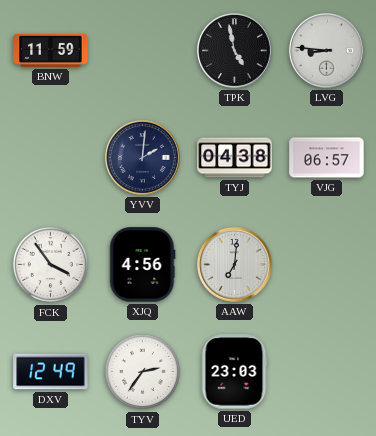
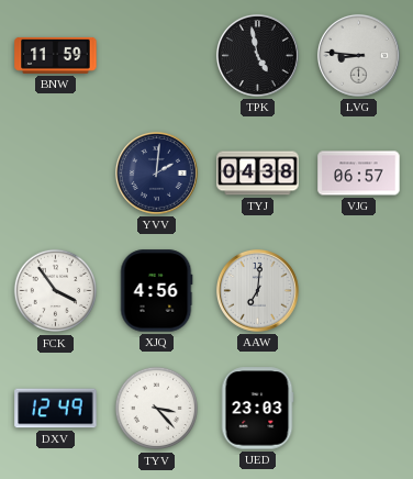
TYV: 2:36 -> 3:23 (157, 409)
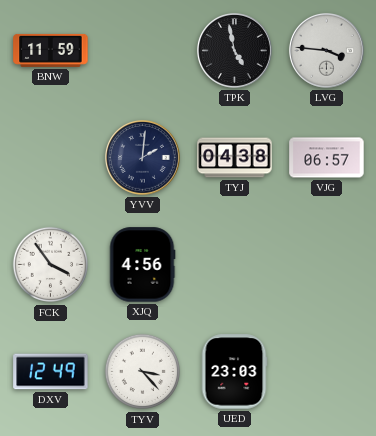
LVG: 8:46 -> 3:46 (326, 50)
AAW: 7:01 -> none (257, 290)
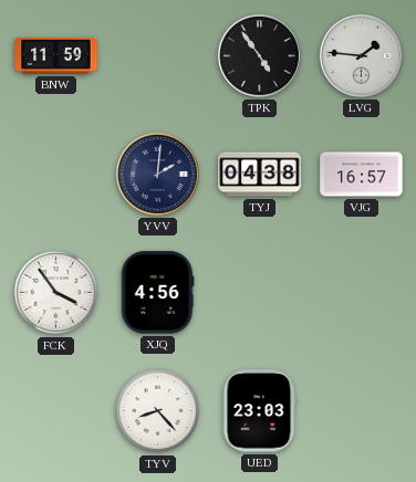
TPK: 4:58 -> 4:54 (259, 55)
LVG: 3:46 -> 1:46 (361, 55)
VJG: 06:57 -> 16:57 (362, 175)
DXV: 12:49 -> none (51, 372)
TYV: 3:23 -> 8:23 (158, 411)
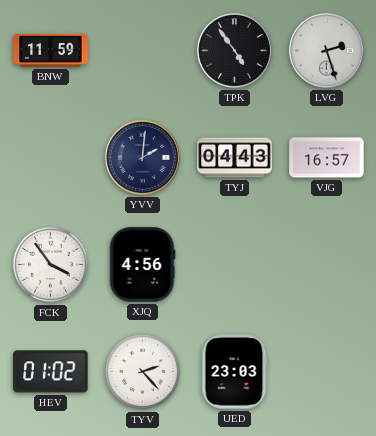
LVG: 1:46 -> 2:27 (326, 50)
TYJ: 04:38 -> 04:43 (235, 158)
HEV: none -> 01:02 (51, 372)
TYV: 8:23 -> 2:23 (143, 372)
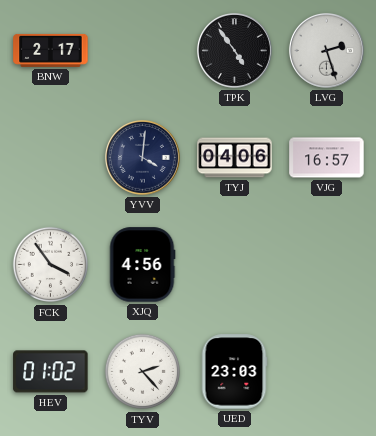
BNW: 11:59 -> 2:17 (51, 50)
YVV: 2:01 -> 4:01 (142, 157)
TYJ: 04:43 -> 04:06 (235, 158)
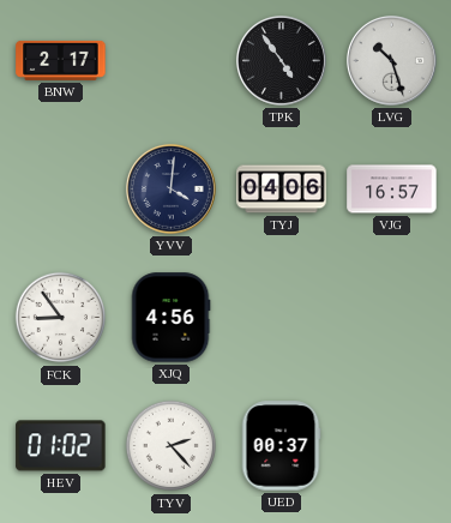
LVG: 2:27 -> 10:27 (391, 60)
FCK: 3:54 -> 8:54 (61, 318)
UED: 23:03 -> 00:37 (281, 446)
